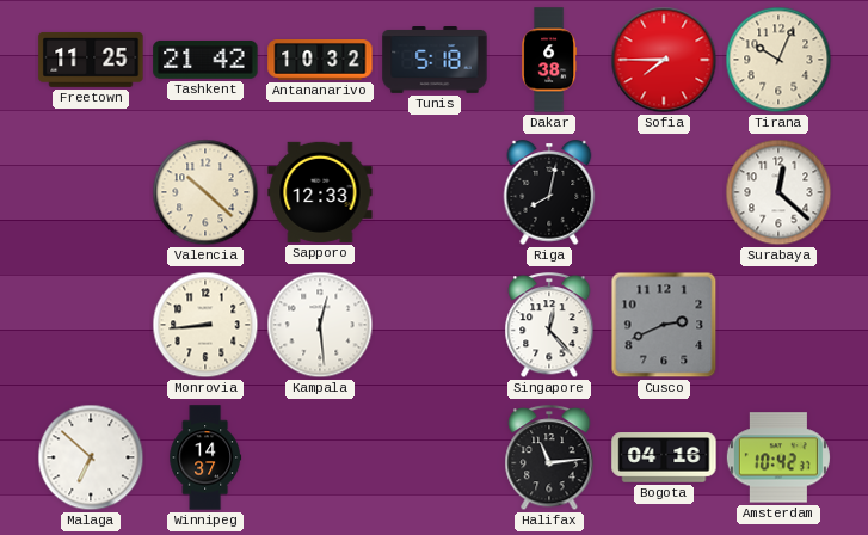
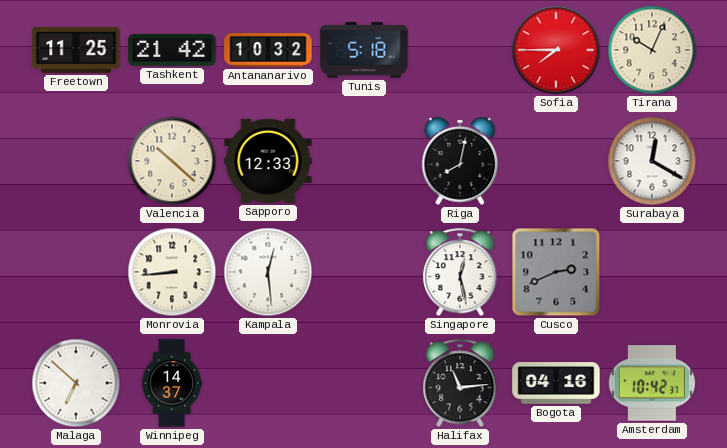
Dakar: 6:38 -> none (549, 60)
Surabaya: 12:22 -> 12:20 (652, 161)
Singapore: 12:23 -> 12:28 (460, 273)
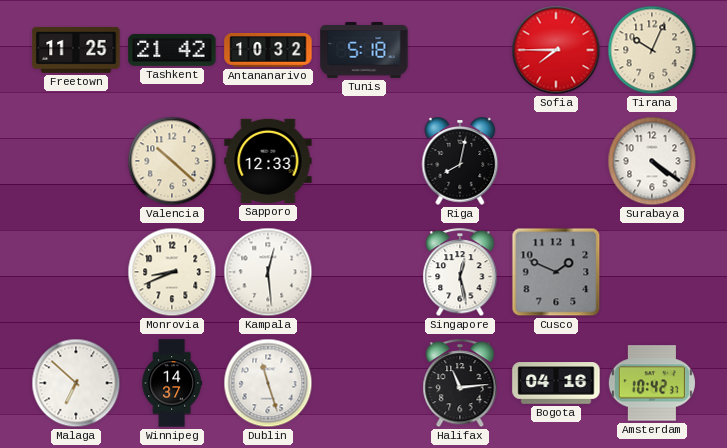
Surabaya: 12:20 -> 4:21 (652, 161)
Monrovia: 8:44 -> 8:41 (172, 272)
Cusco: 2:41 -> 1:49 (556, 272)
Dublin: none -> 11:27 (268, 383)
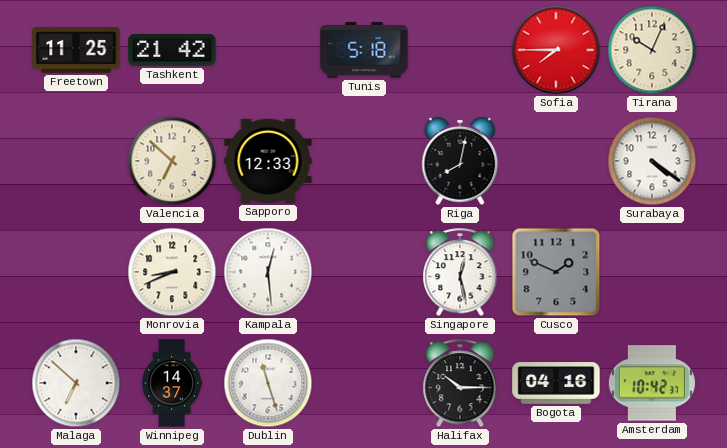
Antananarivo: 10:32 -> none (268, 51)
Valencia: 10:22 -> 6:52 (172, 161)
Halifax: 11:14 -> 10:15 (460, 384)
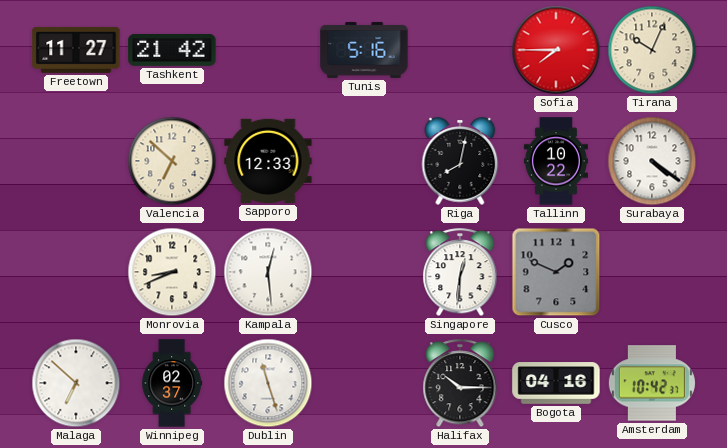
Freetown: 11:25 -> 11:27 (76, 50)
Tunis: 5:18 -> 5:16 (364, 51)
Tallinn: none -> 10:22 (556, 161)
Singapore: 12:28 -> 12:31 (460, 273)
Winnipeg: 14:37 -> 02:37 (172, 383)
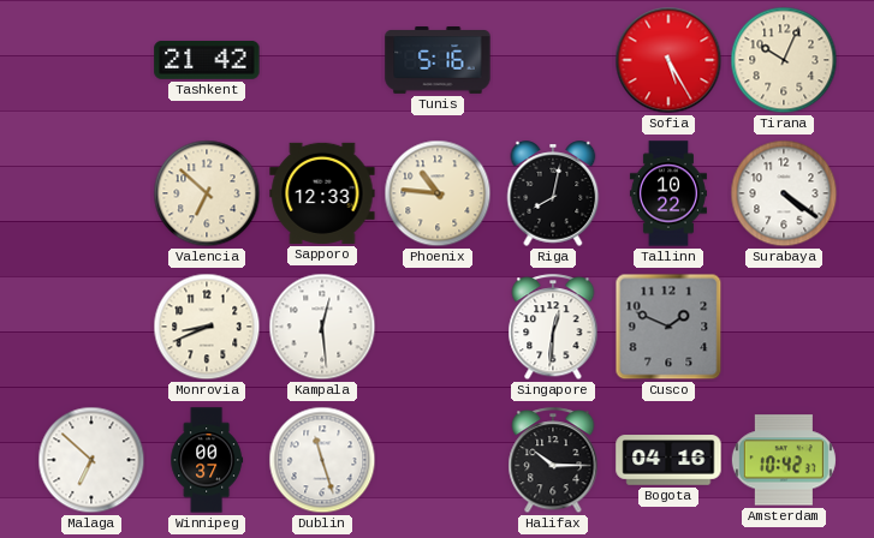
Freetown: 11:27 -> none (76, 50)
Sofia: 7:45 -> 5:25 (668, 60)
Phoenix: none -> 10:46 (438, 193)
Winnipeg: 02:37 -> 00:37 (207, 460)
